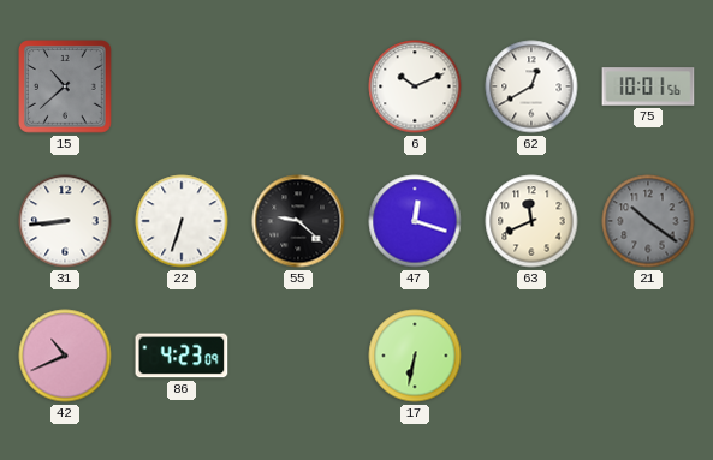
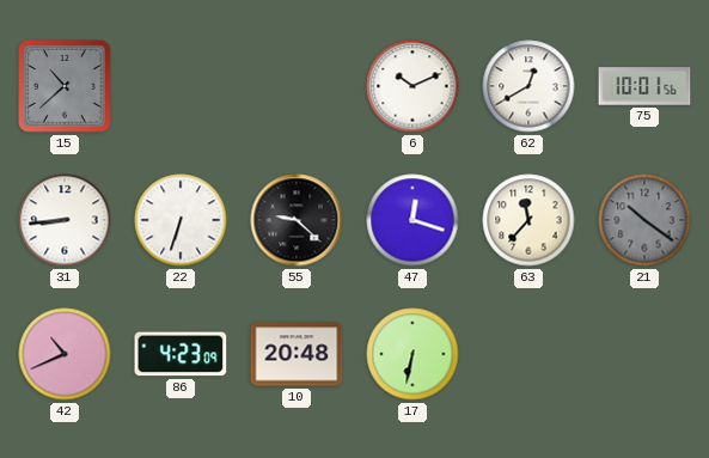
63: 11:41 -> 11:37 (528, 220)
10: none -> 20:48 (297, 354)
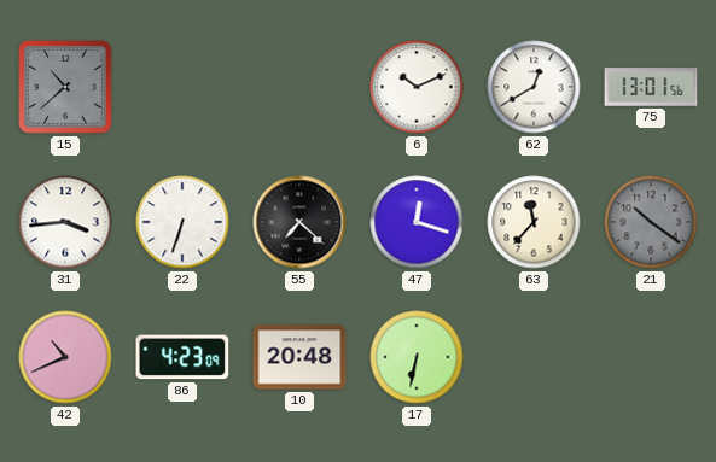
75: 10:01 -> 13:01 (651, 87)
31: 8:44 -> 3:44 (65, 222)
55: 9:22 -> 7:22 (299, 222)
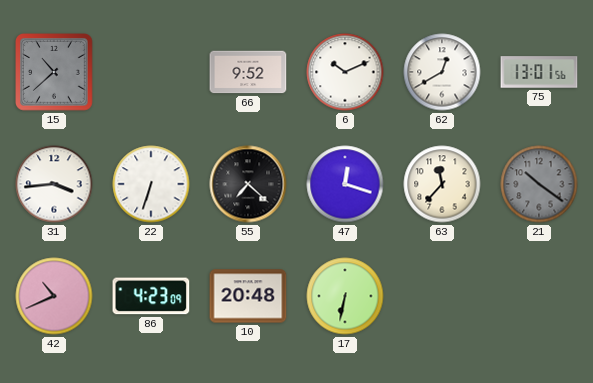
66: none -> 9:52 (248, 72)
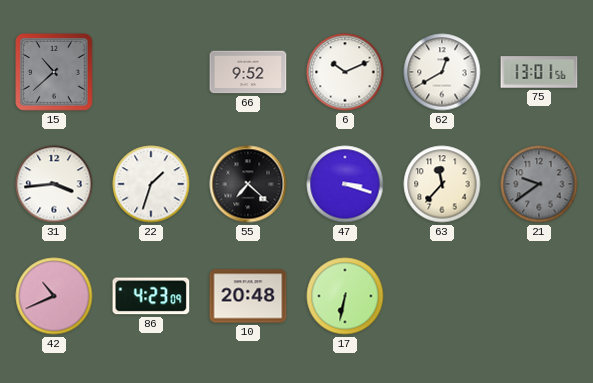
22: 6:33 -> 1:33 (151, 184)
47: 12:18 -> 3:18 (345, 184)
21: 10:21 -> 9:39 (539, 184)
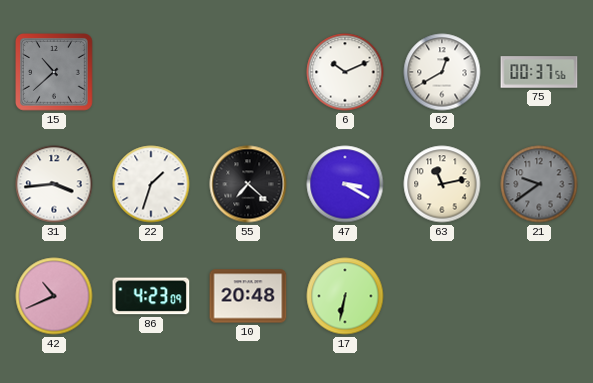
66: 9:52 -> none (248, 72)
75: 13:01 -> 00:37 (539, 72)
47: 3:18 -> 3:20 (345, 184)
63: 11:37 -> 11:13 (442, 184)
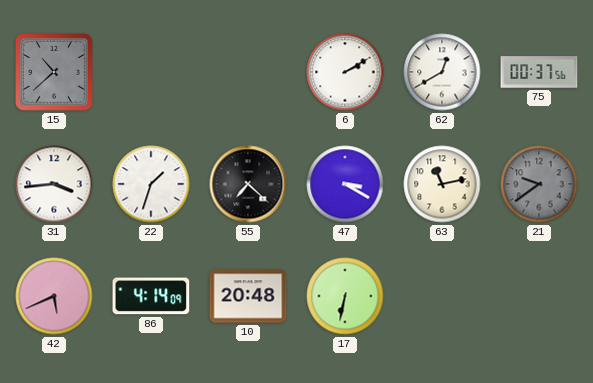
6: 10:11 -> 2:10 (345, 72)
42: 10:41 -> 5:41 (54, 296)
86: 4:23 -> 4:14 (151, 296)
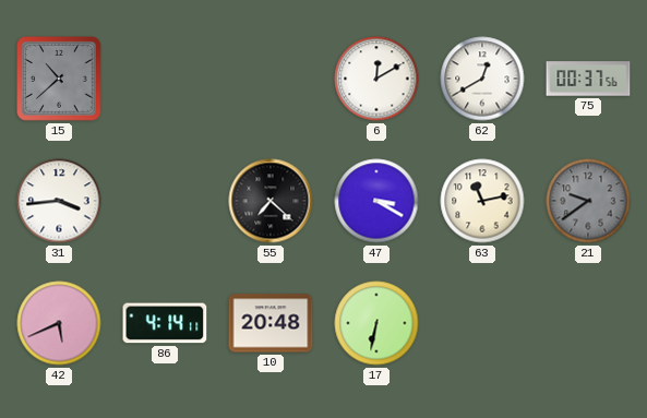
6: 2:10 -> 12:10 (376, 79)
22: 1:33 -> none (151, 184)
86: 4:14:09 -> 4:14:11 (165, 323)
